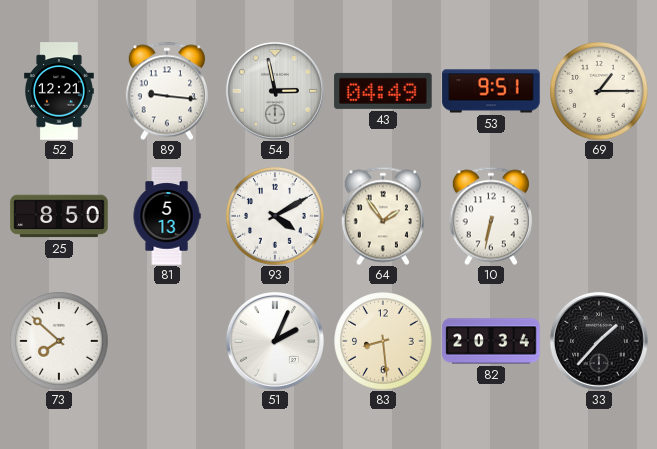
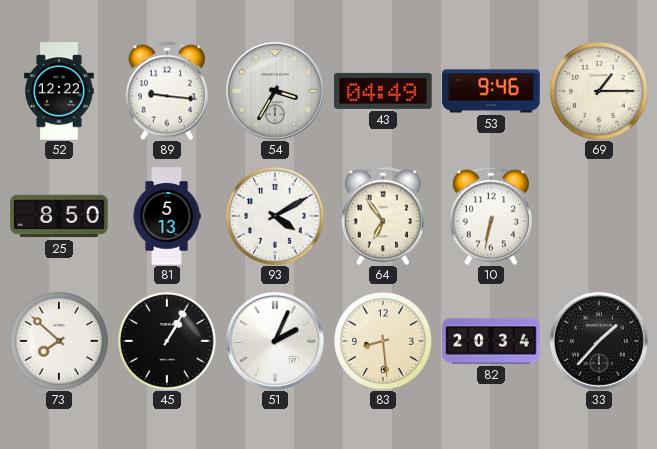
52: 12:21 -> 12:22 (59, 91)
54: 2:58 -> 3:35 (275, 91)
53: 9:51 -> 9:46 (491, 91)
64: 1:54 -> 6:54 (382, 216)
45: none -> 1:05 (167, 341)
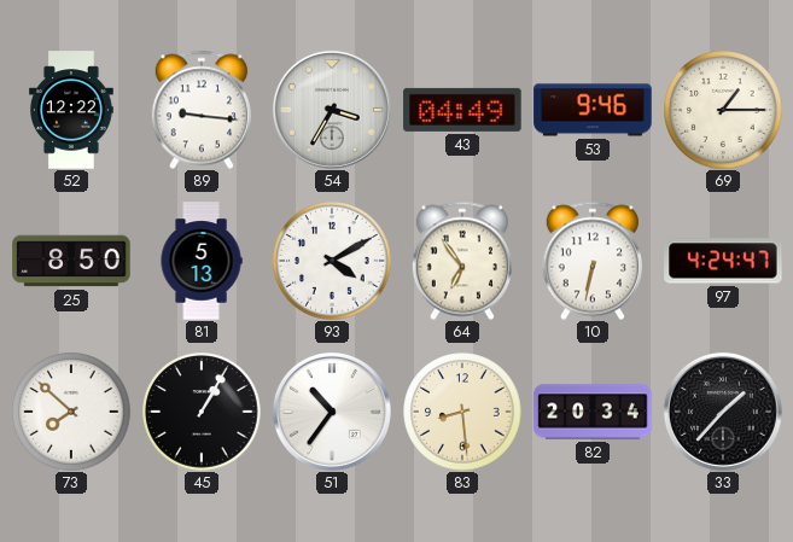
97: none -> 4:24 (723, 261)
51: 2:04 -> 10:36 (332, 412)
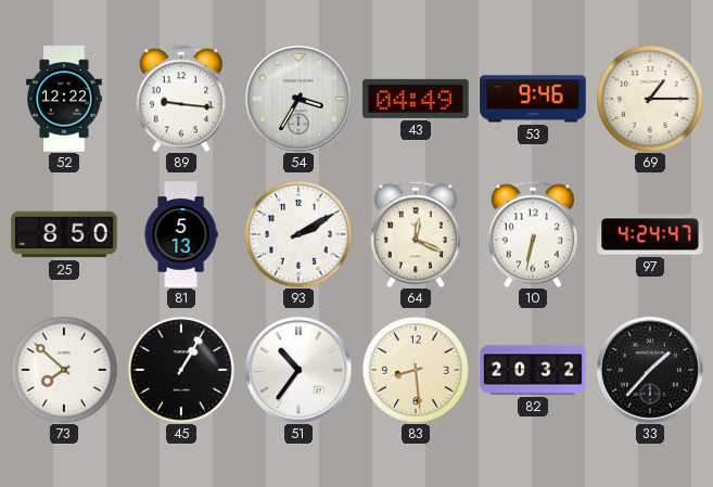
93: 4:10 -> 2:10 (298, 234)
64: 6:54 -> 12:19 (415, 234)
82: 20:34 -> 20:32 (533, 370)
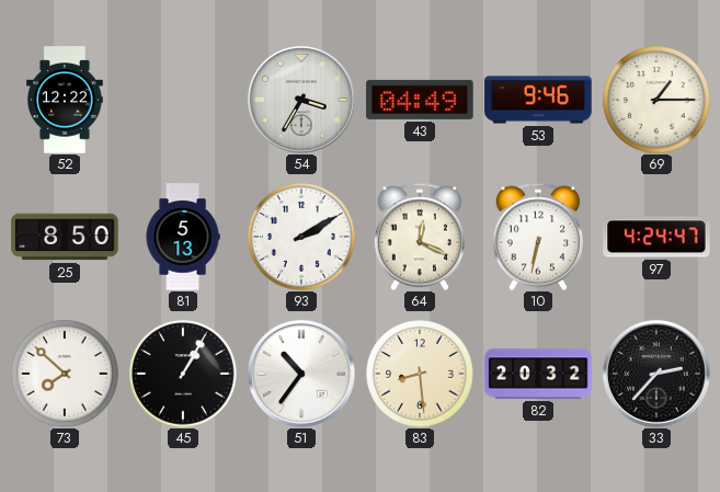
89: 9:16 -> none (180, 99)
33: 1:37 -> 2:37 (656, 374)
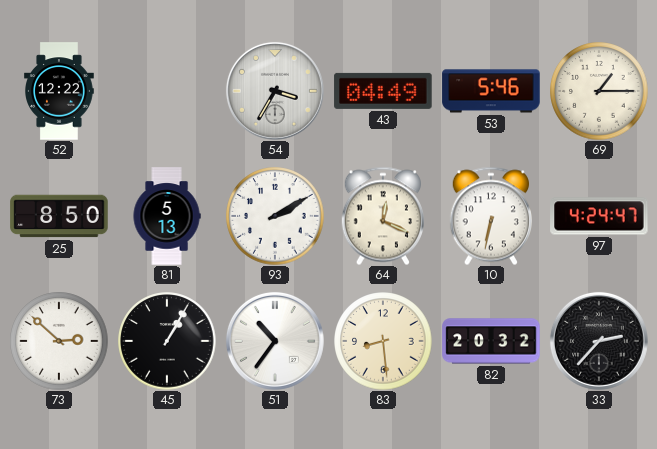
53: 9:46 -> 5:46 (491, 91)
73: 7:52 -> 2:52 (59, 341)
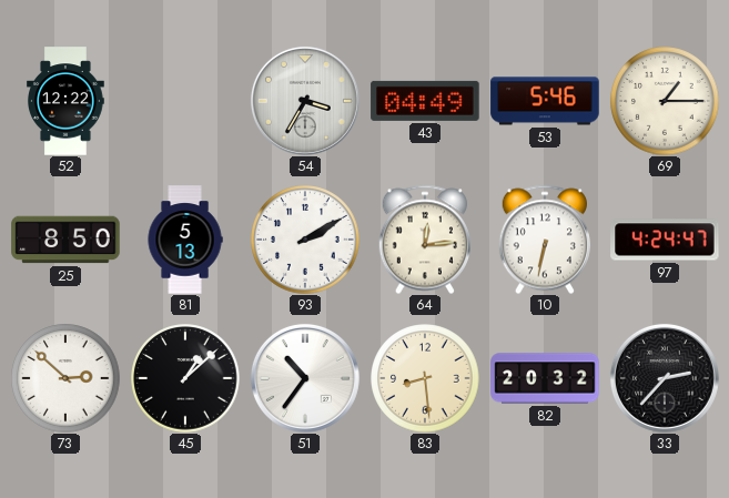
64: 12:19 -> 12:14 (424, 240)
45: 1:05 -> 1:08 (185, 378)
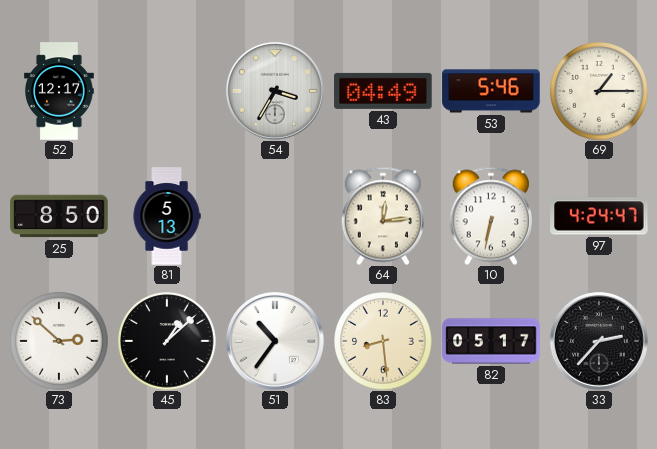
52: 12:22 -> 12:17 (59, 91)
93: 2:10 -> none (305, 240)
82: 20:32 -> 05:17 (491, 341)
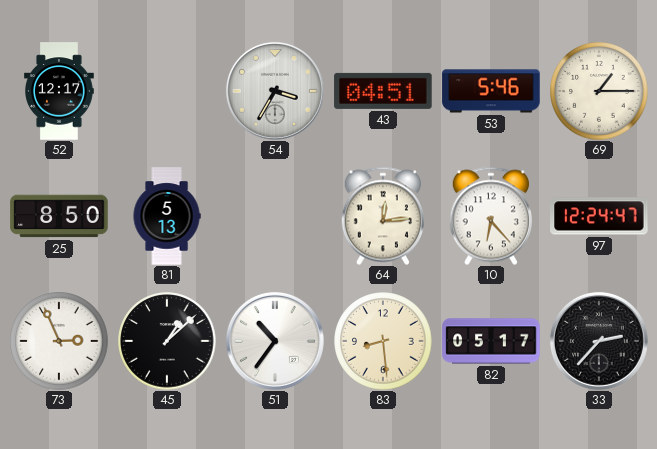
43: 04:49 -> 04:51 (383, 91)
10: 6:32 -> 6:23 (490, 216)
97: 4:24 -> 12:24 (599, 216)
73: 2:52 -> 2:56 (59, 341)
